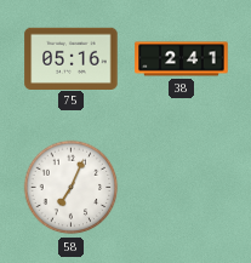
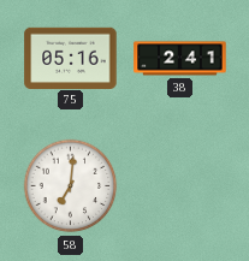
58: 7:04 -> 7:01 (71, 186)
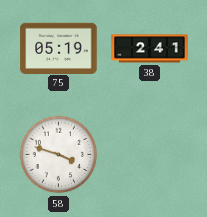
75: 05:16 -> 05:19 (59, 48)
58: 7:01 -> 3:48 (59, 155)
